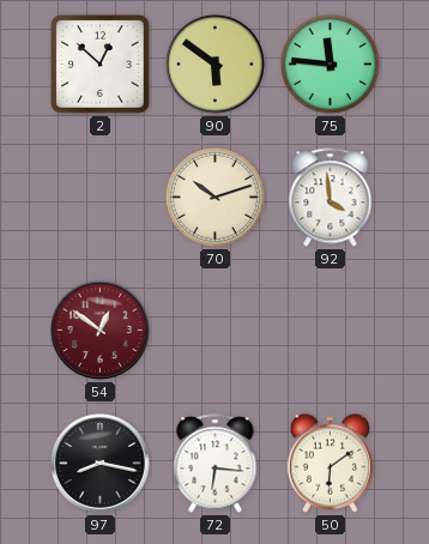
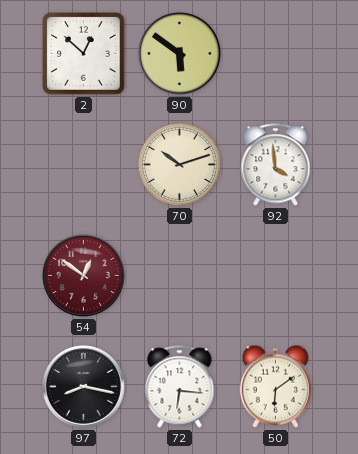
75: 11:46 -> none (330, 64)
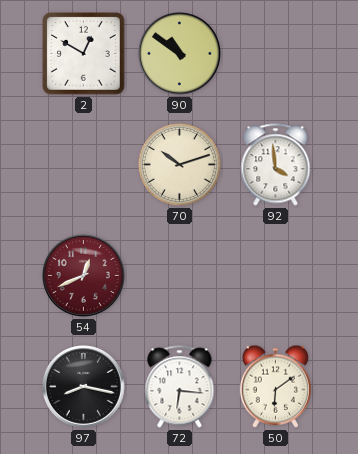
2: 12:52 -> 12:50 (84, 54)
90: 5:51 -> 10:51 (179, 53)
54: 12:51 -> 12:41 (83, 275)
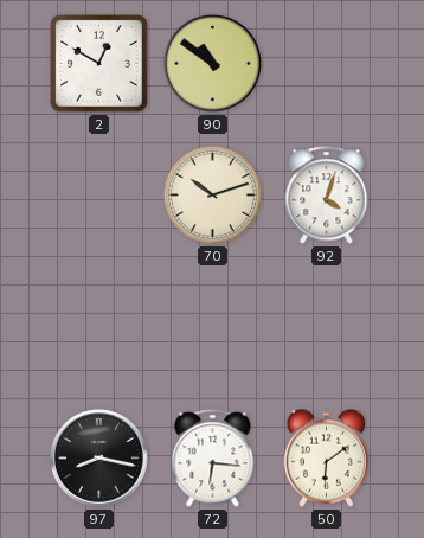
92: 3:59 -> 4:03 (327, 196)
54: 12:41 -> none (83, 275)
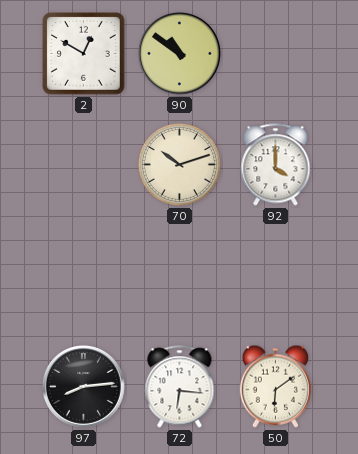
92: 4:03 -> 4:00 (276, 165)
97: 8:17 -> 8:14 (83, 386)
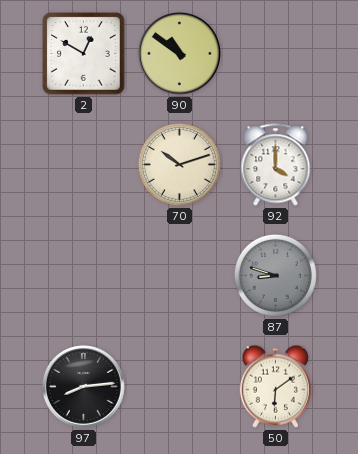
87: none -> 8:48 (275, 275)
72: 6:16 -> none (180, 387)
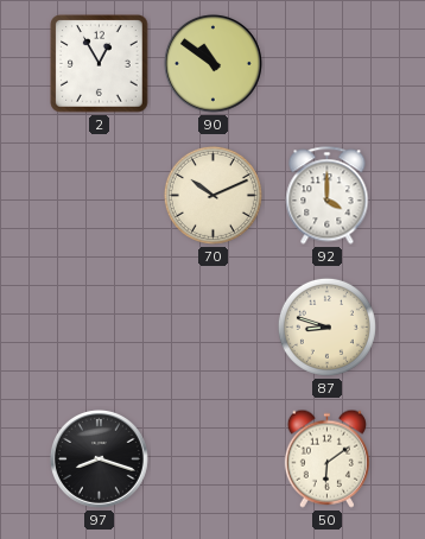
2: 12:50 -> 12:55 (100, 64)
70: 10:12 -> 10:11 (213, 195)
87 dial: grey -> cream (326, 326)
97: 8:14 -> 8:18 (99, 458)
